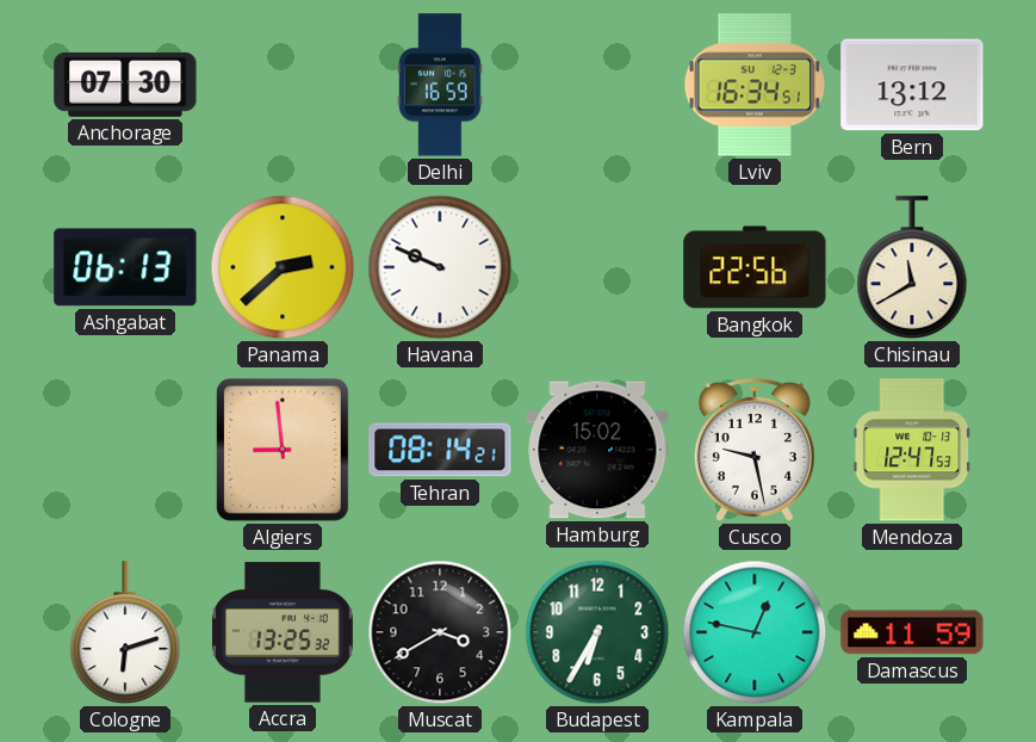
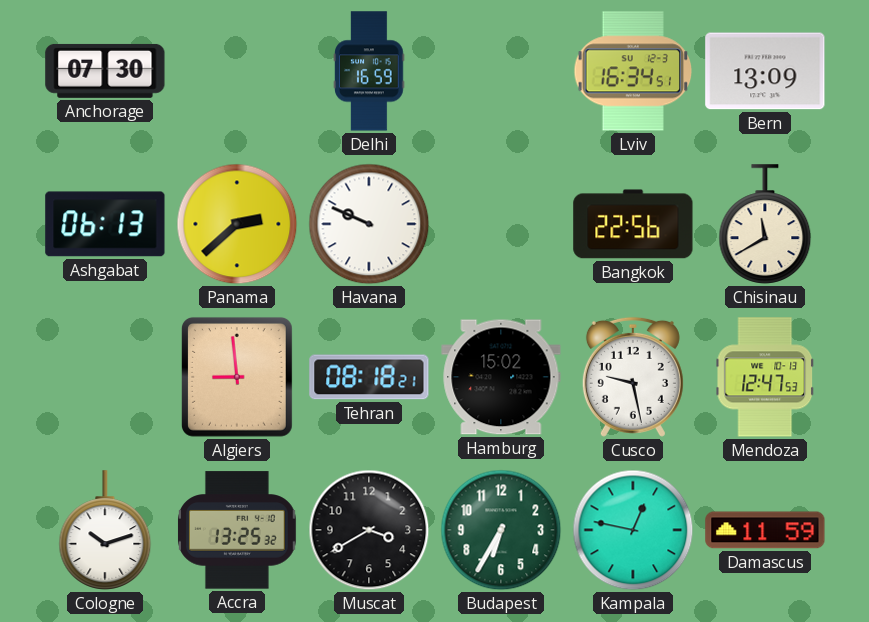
Bern: 13:12 -> 13:09 (765, 71)
Tehran: 08:14 -> 08:18 (369, 377)
Cologne: 6:12 -> 10:12 (105, 530)
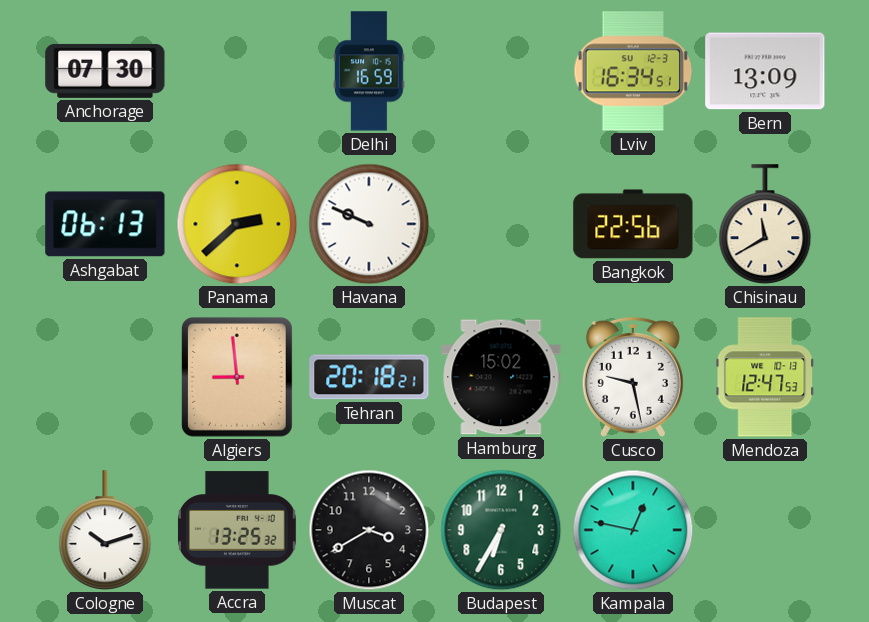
Tehran: 08:18 -> 20:18 (369, 377)
Damascus: 11:59 -> none (765, 530)
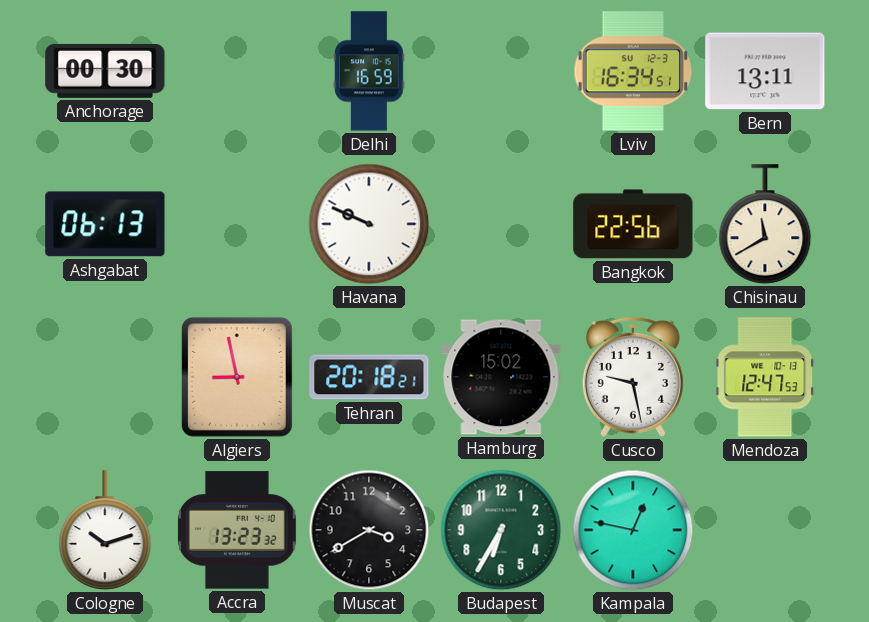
Anchorage: 07:30 -> 00:30 (105, 71)
Bern: 13:09 -> 13:11 (765, 71)
Panama: 2:38 -> none (237, 224)
Algiers: 8:59 -> 8:58 (237, 377)
Accra: 13:25 -> 13:23 (238, 530)
